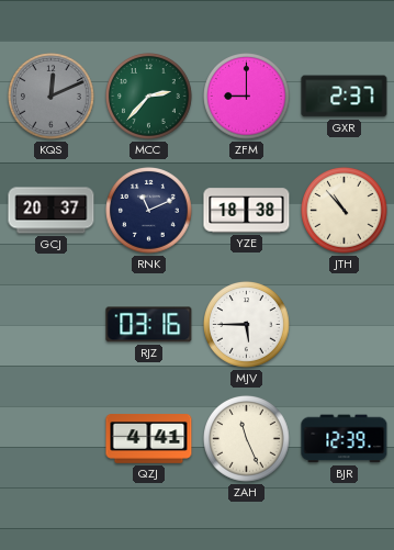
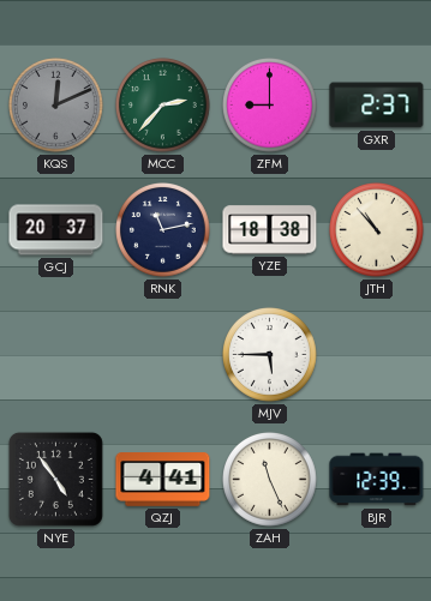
RNK: 11:11 -> 11:13 (163, 230)
RJZ: 03:16 -> none (149, 325)
NYE: none -> 4:54 (55, 479)
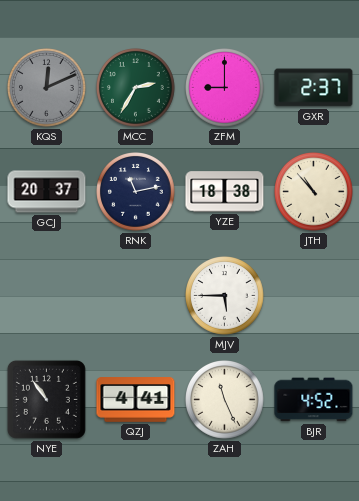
MCC: 2:37 -> 2:35 (136, 88)
NYE: 4:54 -> 10:54 (46, 399)
BJR: 12:39 -> 4:52 (314, 400)
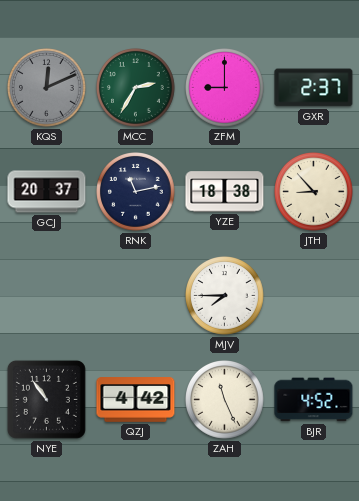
JTH: 10:53 -> 8:53 (314, 192)
MJV: 5:45 -> 7:45 (225, 296)
QZJ: 4:41 -> 4:42 (136, 400)
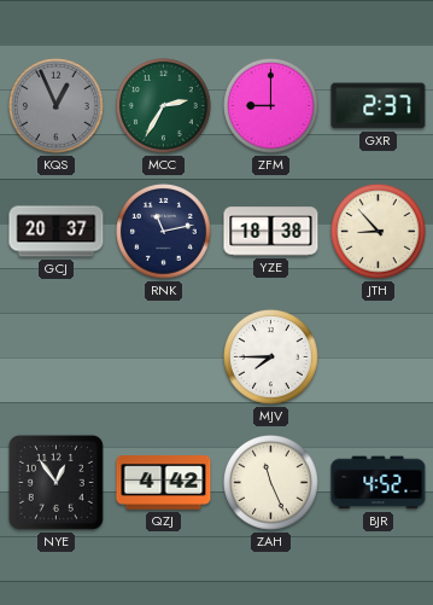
KQS: 12:11 -> 12:56 (57, 106)
NYE: 10:54 -> 12:54 (55, 482)
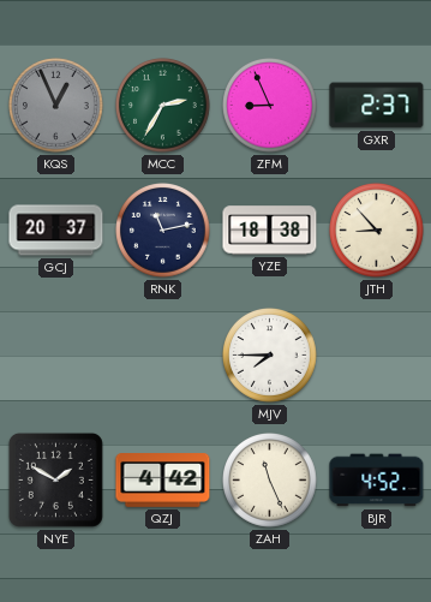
ZFM: 9:00 -> 8:56 (270, 106)
NYE: 12:54 -> 1:50 (55, 479)
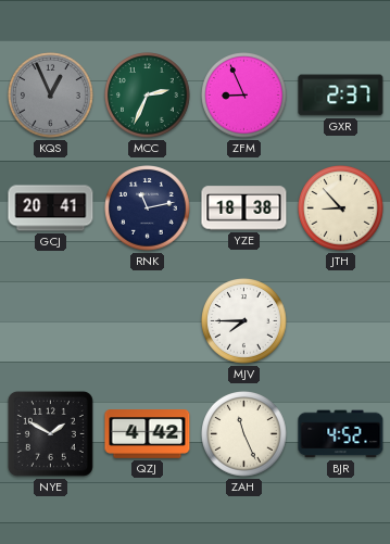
MCC: 2:35 -> 2:34 (148, 96)
GCJ: 20:37 -> 20:41 (51, 208)
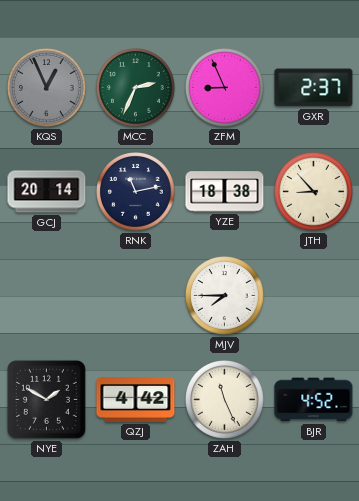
GCJ: 20:41 -> 20:14 (47, 192)
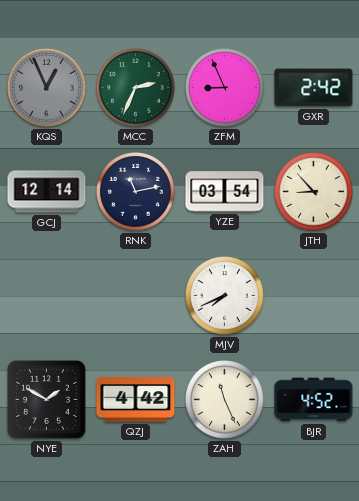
GXR: 2:37 -> 2:42 (314, 88)
GCJ: 20:14 -> 12:14 (47, 192)
YZE: 18:38 -> 03:54 (225, 192)
MJV: 7:45 -> 7:41 (225, 296)
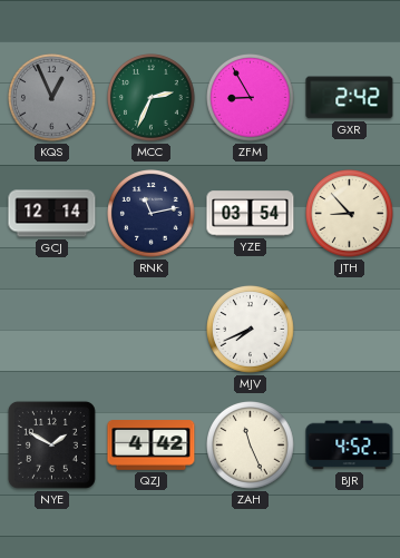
ZFM: 8:56 -> 8:55 (251, 98)
